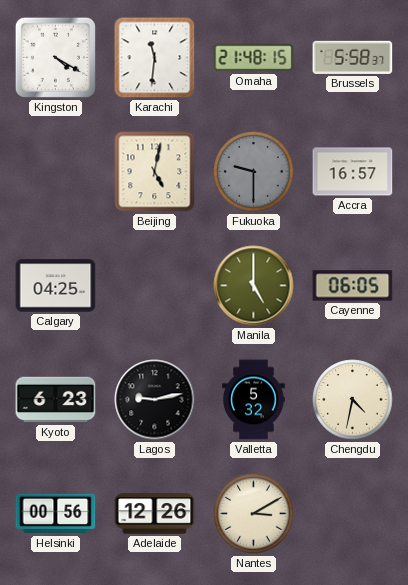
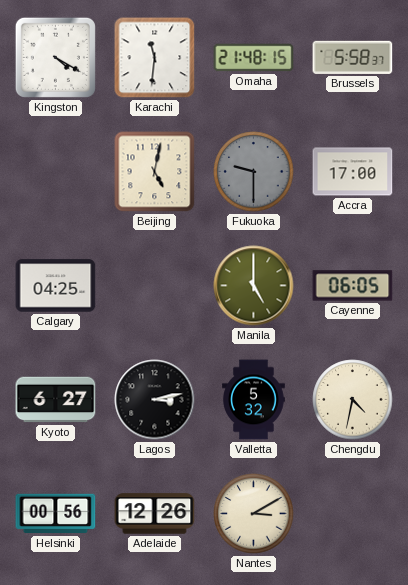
Accra: 16:57 -> 17:00 (353, 172)
Kyoto: 6:23 -> 6:27 (56, 400)
Lagos: 9:13 -> 3:13 (155, 400)
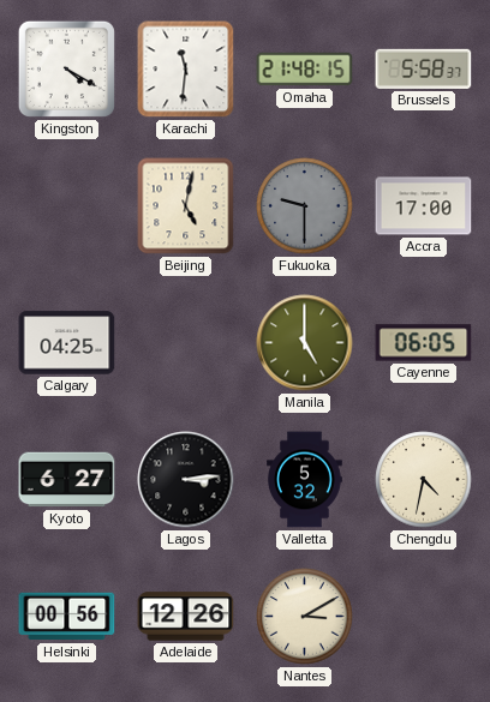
Lagos: 3:13 -> 3:14 (186, 480)
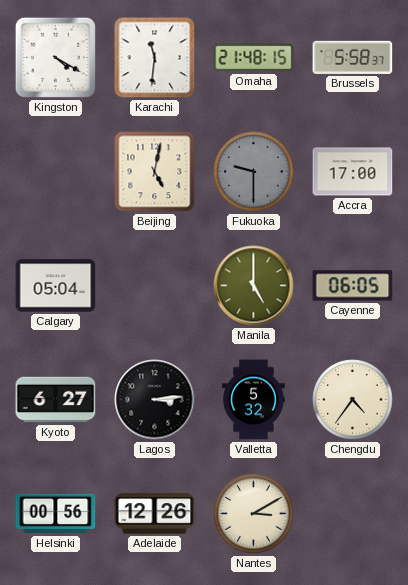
Calgary: 04:25 -> 05:04 (56, 286)
Chengdu: 4:32 -> 4:36 (353, 400)
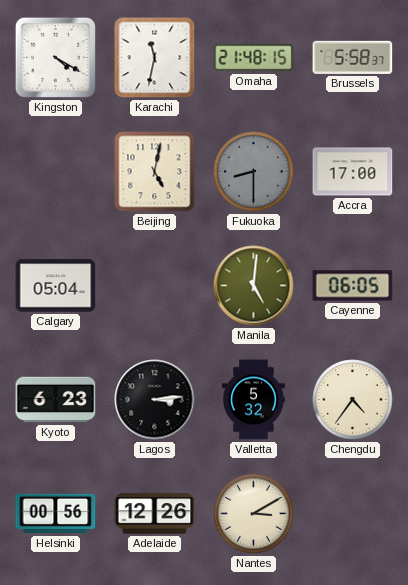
Karachi: 11:31 -> 11:32 (155, 58)
Fukuoka: 9:30 -> 8:30 (254, 172)
Manila: 5:00 -> 5:01 (254, 286)
Kyoto: 6:27 -> 6:23 (56, 400)
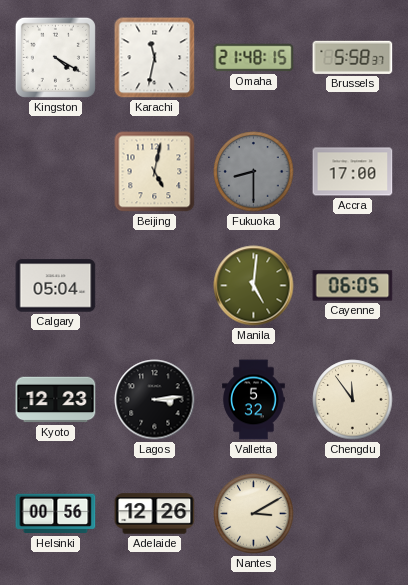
Kyoto: 6:23 -> 12:23 (56, 400)
Chengdu: 4:36 -> 11:54 (353, 400)
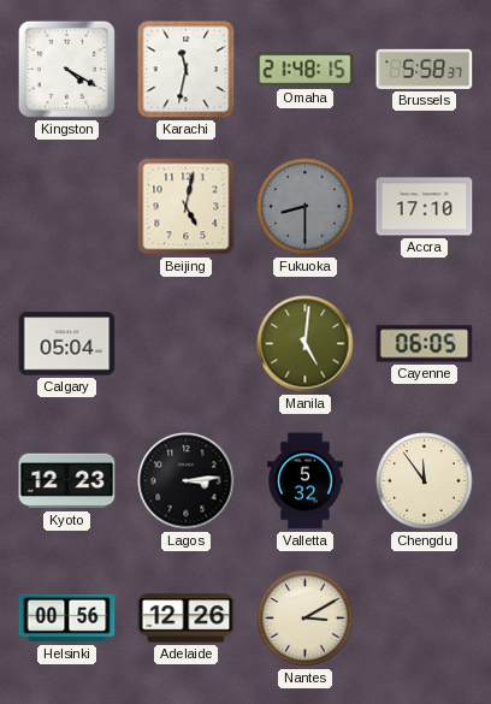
Accra: 17:00 -> 17:10 (425, 207)
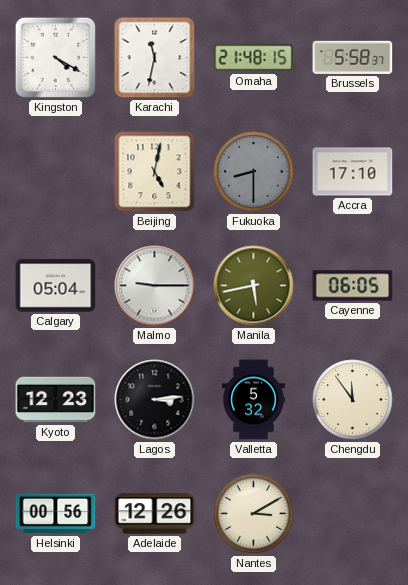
Malmo: none -> 9:15 (155, 286)
Manila: 5:01 -> 5:43 (254, 286)
